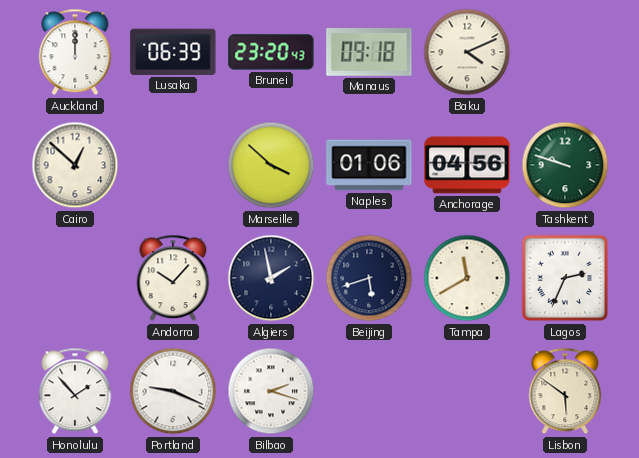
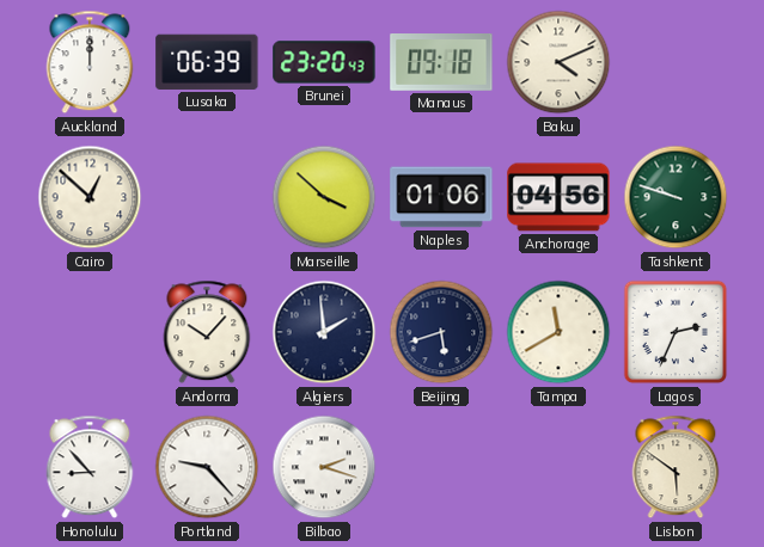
Algiers: 1:58 -> 1:59 (324, 332)
Honolulu: 1:53 -> 8:53 (90, 467)
Portland: 9:19 -> 9:23 (207, 467)
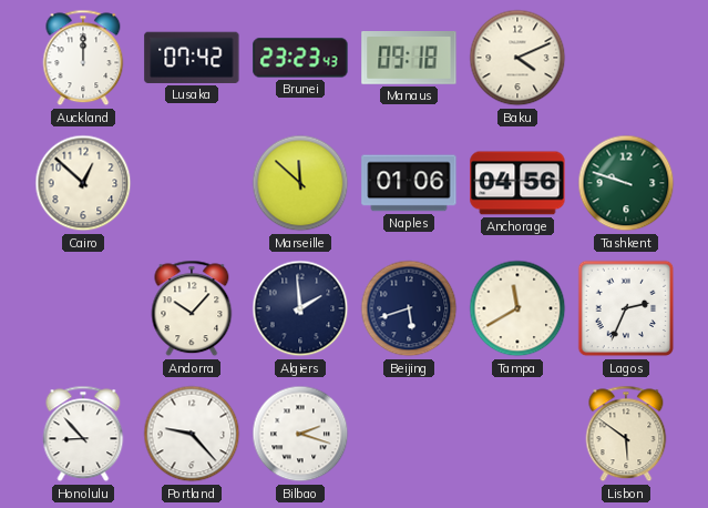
Lusaka: 06:39 -> 07:42 (192, 58)
Brunei: 23:20 -> 23:23 (300, 58)
Marseille: 3:52 -> 11:52 (300, 183)
